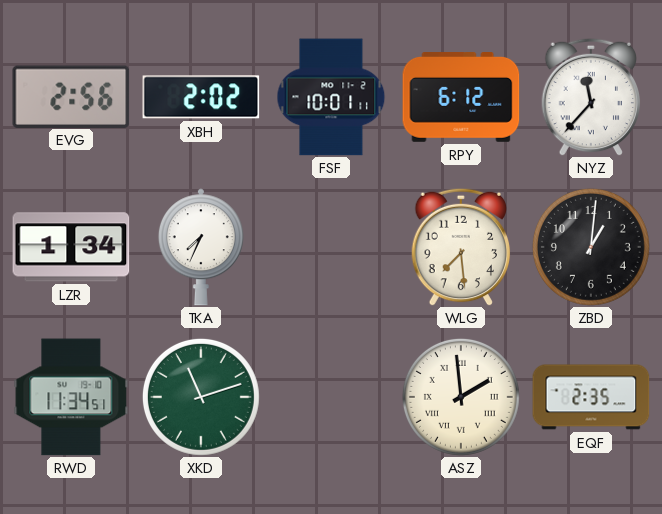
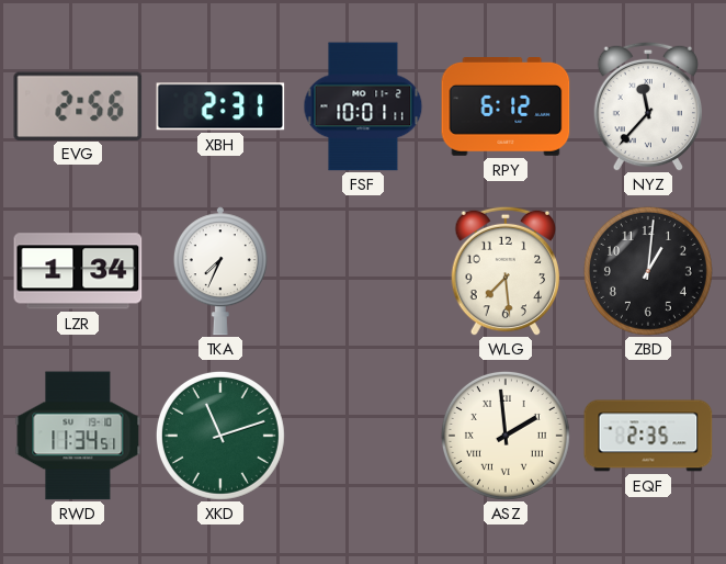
XBH: 2:02 -> 2:31 (220, 106)
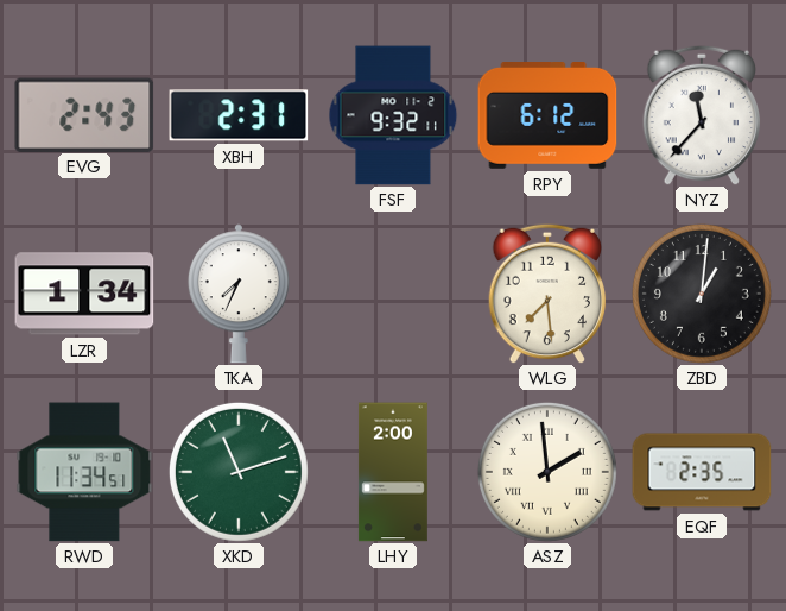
EVG: 2:56 -> 2:43 (84, 114)
FSF: 10:01 -> 9:32 (393, 115)
LHY: none -> 2:00 (393, 472)
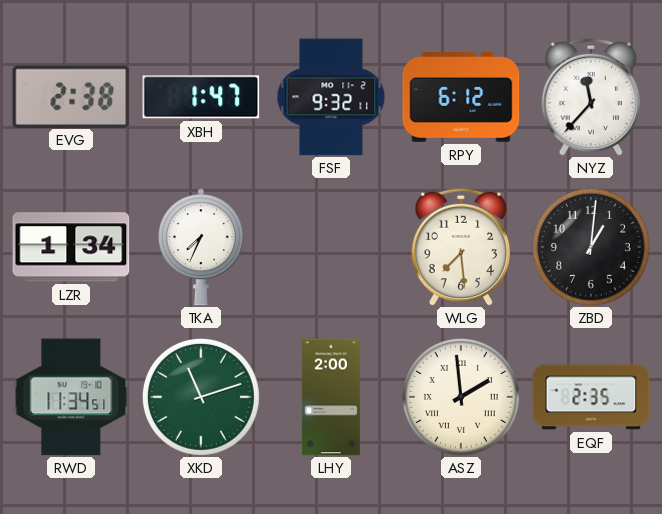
EVG: 2:43 -> 2:38 (71, 96)
XBH: 2:31 -> 1:47 (201, 97)
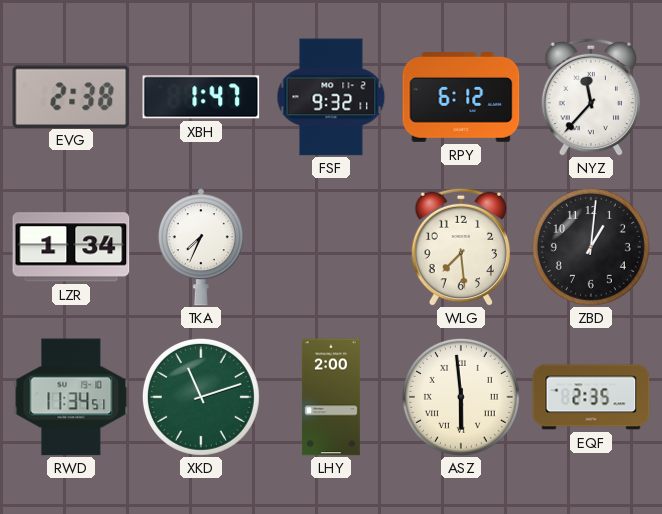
ASZ: 1:59 -> 5:59 (461, 397)
